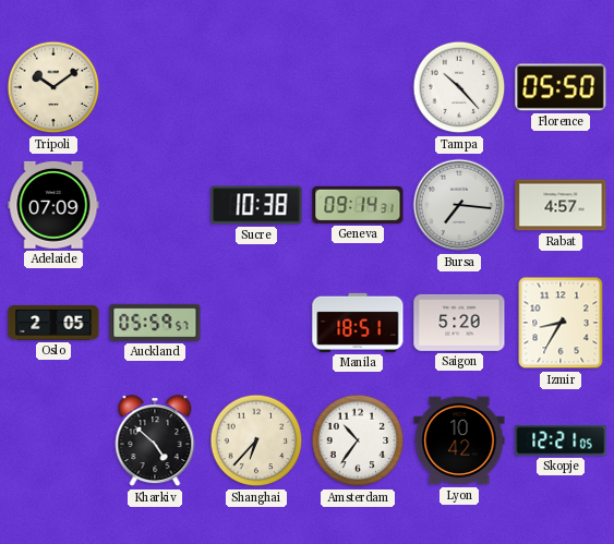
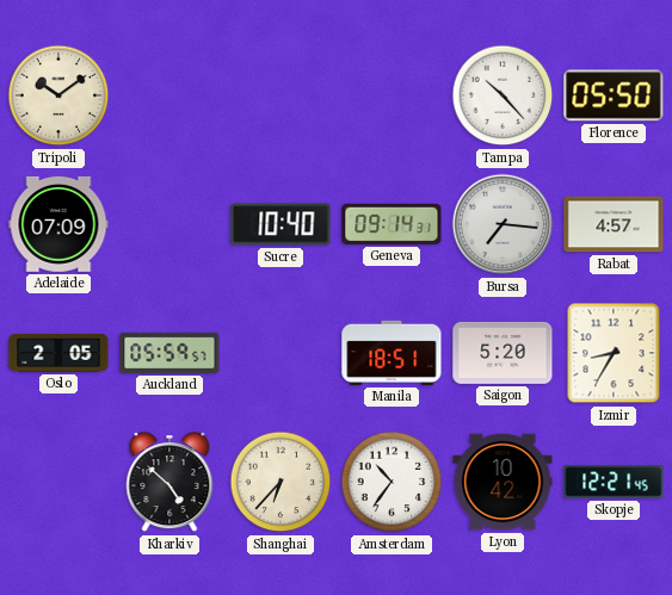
Sucre: 10:38 -> 10:40 (280, 224)
Skopje: 12:21:05 -> 12:21:45 (614, 482)
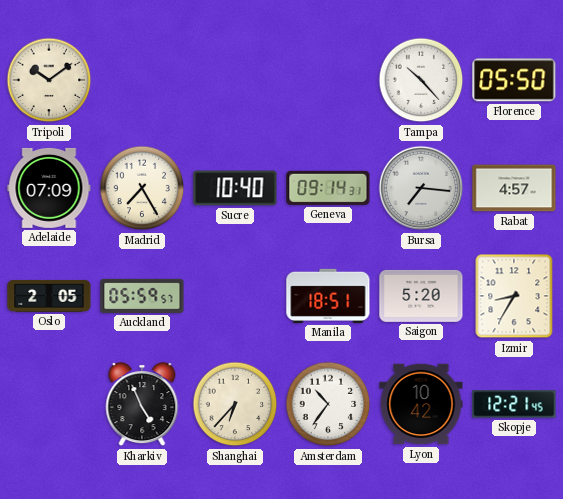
Madrid: none -> 7:25 (142, 188)
Kharkiv: 4:52 -> 4:56 (142, 405)
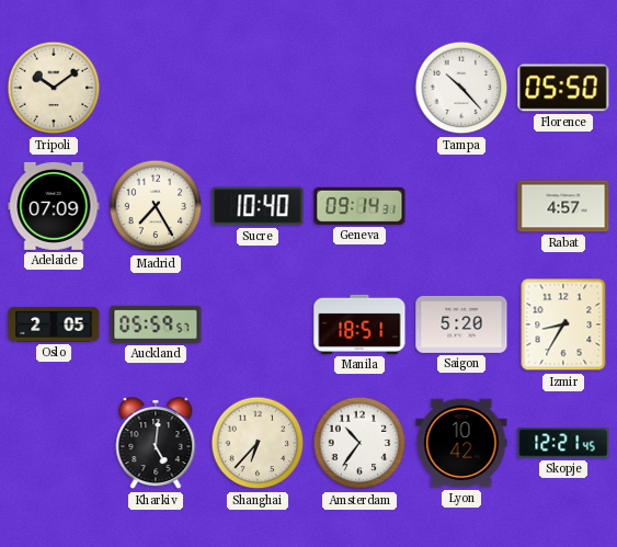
Bursa: 7:16 -> none (421, 188)
Kharkiv: 4:56 -> 5:01 (156, 444)
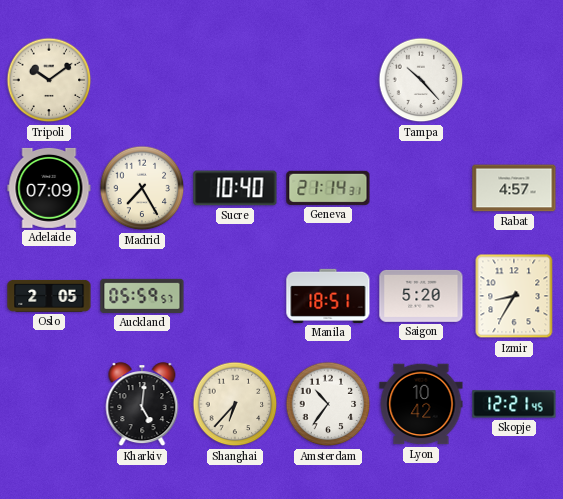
Florence: 05:50 -> none (563, 88)
Geneva: 09:14 -> 21:14 (328, 188)
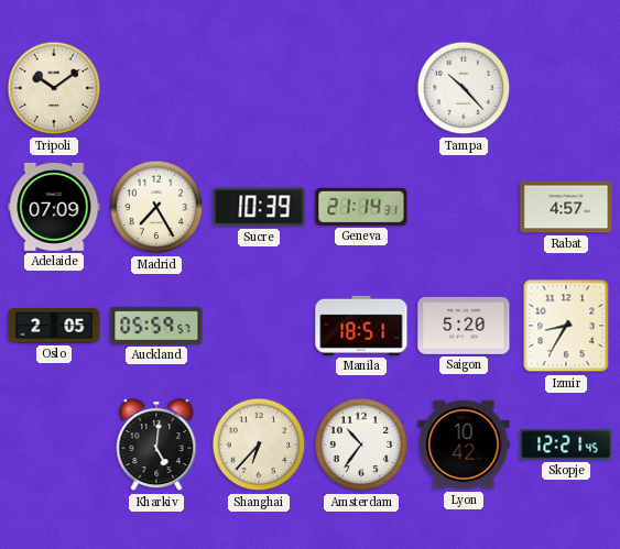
Sucre: 10:40 -> 10:39 (259, 207)
